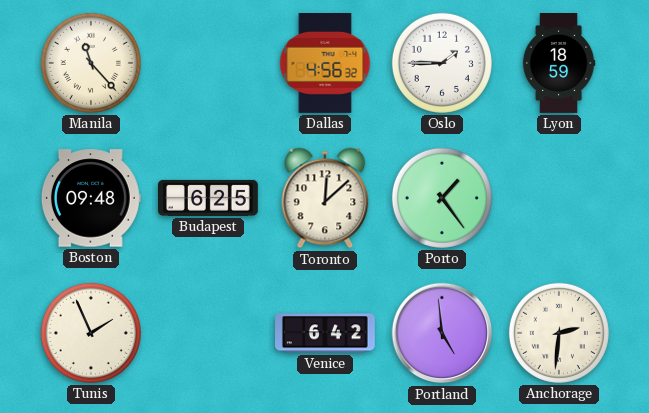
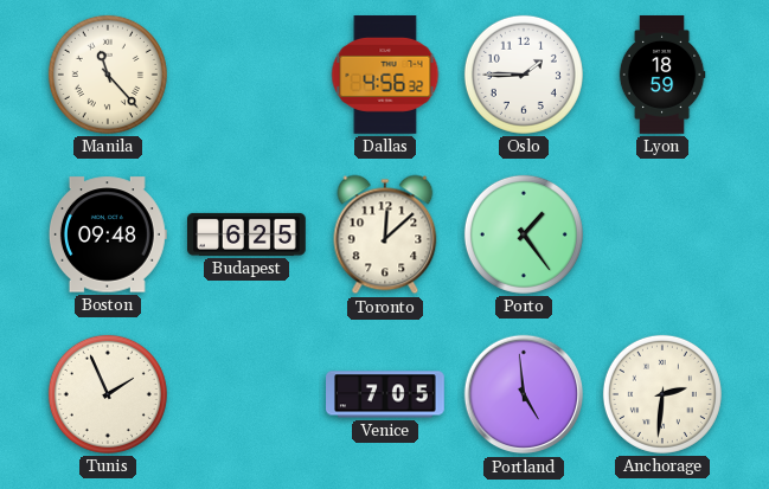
Venice: 6:42 -> 7:05 (386, 394)
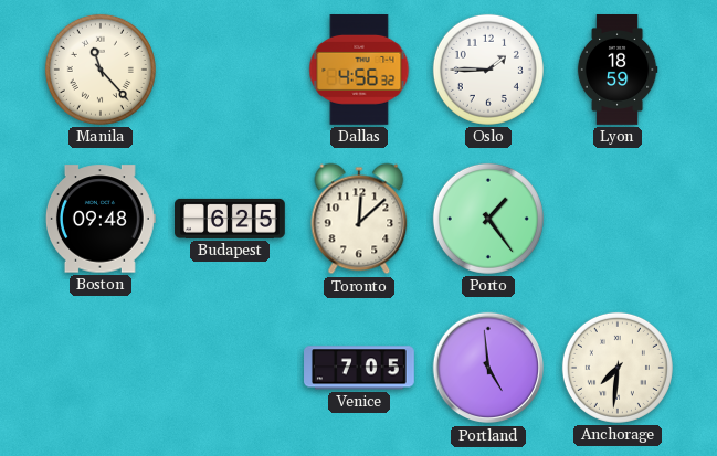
Tunis: 1:56 -> none (108, 394)
Anchorage: 2:31 -> 7:31 (618, 368)
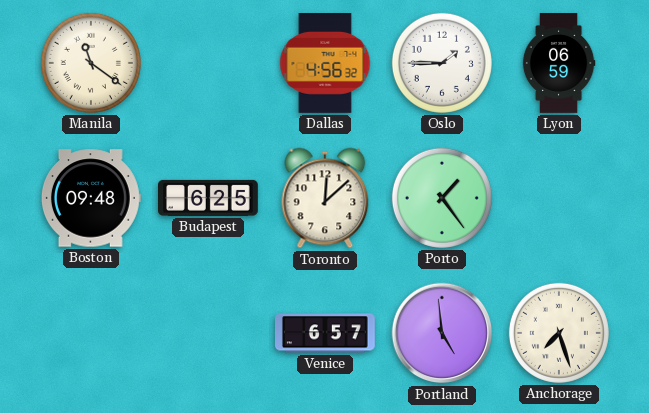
Manila: 11:23 -> 11:21 (91, 63)
Lyon: 18:59 -> 06:59 (559, 64)
Venice: 7:05 -> 6:57 (326, 333)
Anchorage: 7:31 -> 7:27 (559, 333)
